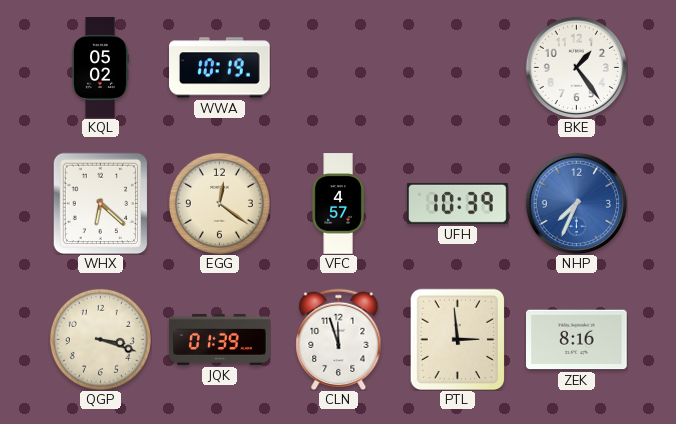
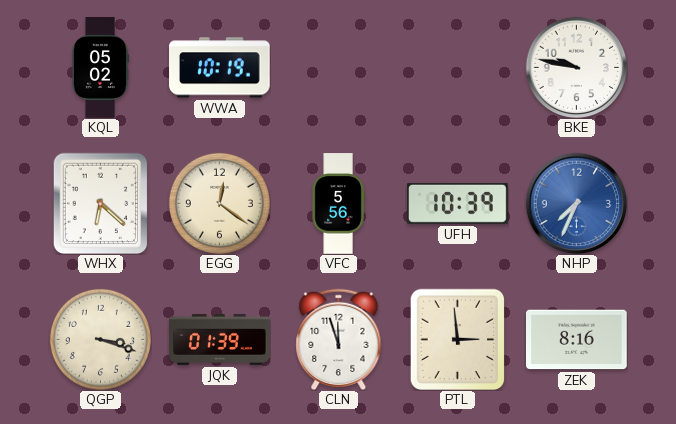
BKE: 1:24 -> 9:47 (576, 67)
VFC: 4:57 -> 5:56 (338, 204)
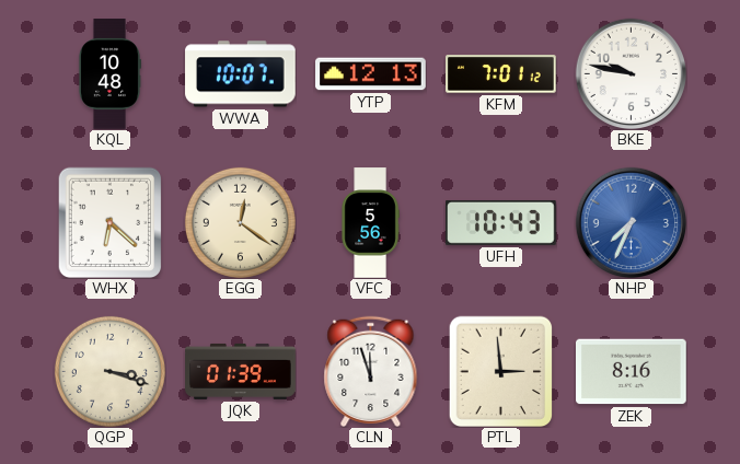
KQL: 05:02 -> 10:48 (109, 74)
WWA: 10:19 -> 10:07 (241, 74)
YTP: none -> 12:13 (371, 74)
KFM: none -> 7:01 (501, 74)
UFH: 10:39 -> 10:43 (501, 222)
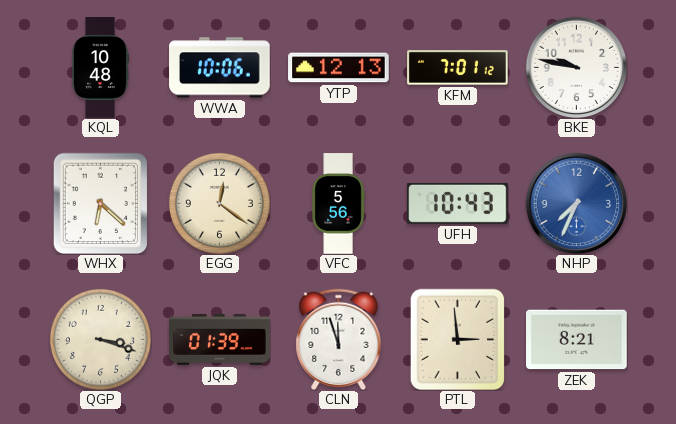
WWA: 10:07 -> 10:06 (220, 68)
ZEK: 8:16 -> 8:21 (577, 340)
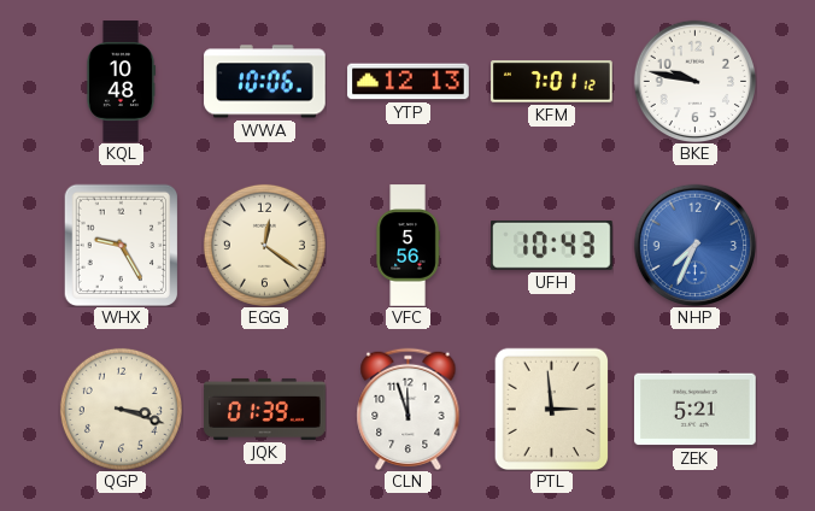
WHX: 6:22 -> 9:25 (122, 245)
ZEK: 8:21 -> 5:21 (696, 410)
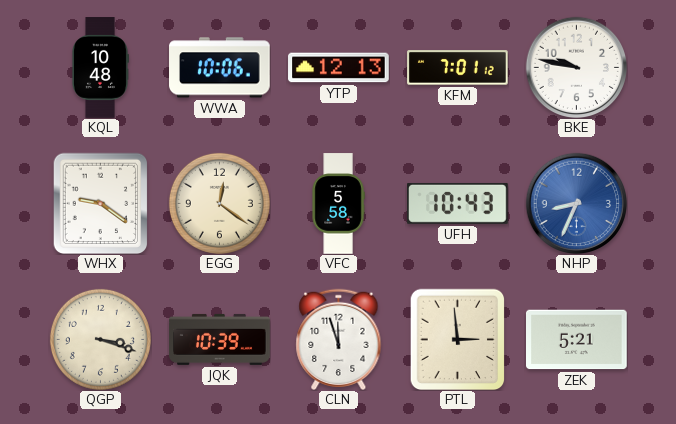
WHX: 9:25 -> 9:21 (101, 203)
VFC: 5:56 -> 5:58 (338, 204)
NHP: 7:34 -> 8:34 (576, 203)
JQK: 01:39 -> 10:39 (220, 339)
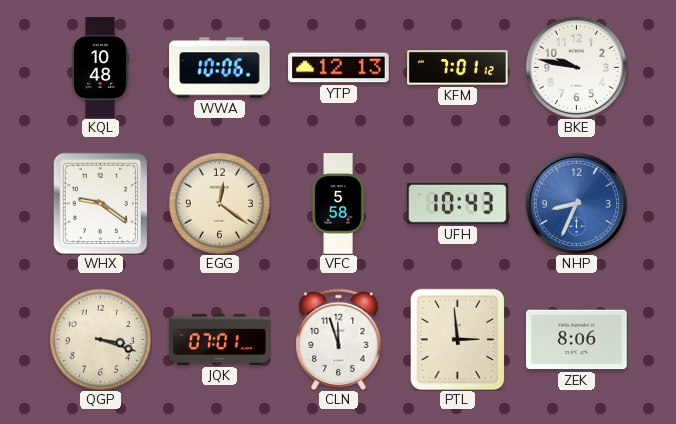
JQK: 10:39 -> 07:01 (220, 339)
ZEK: 5:21 -> 8:06 (577, 340)
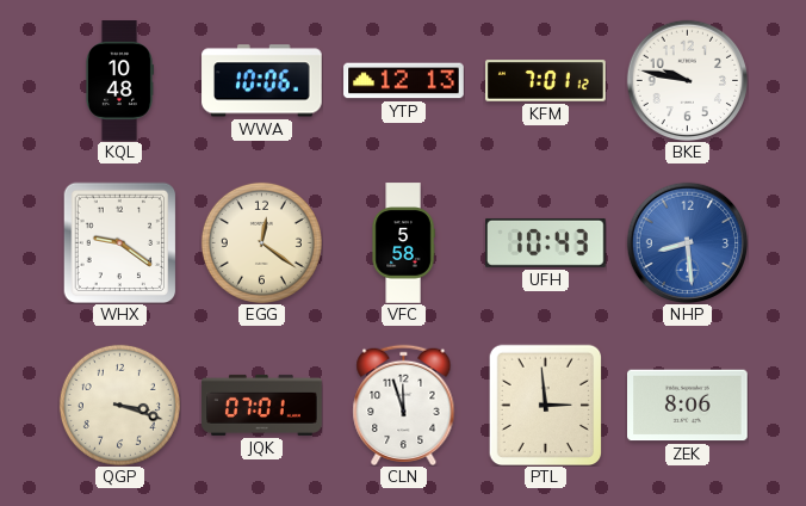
NHP: 8:34 -> 8:29 (687, 242)
